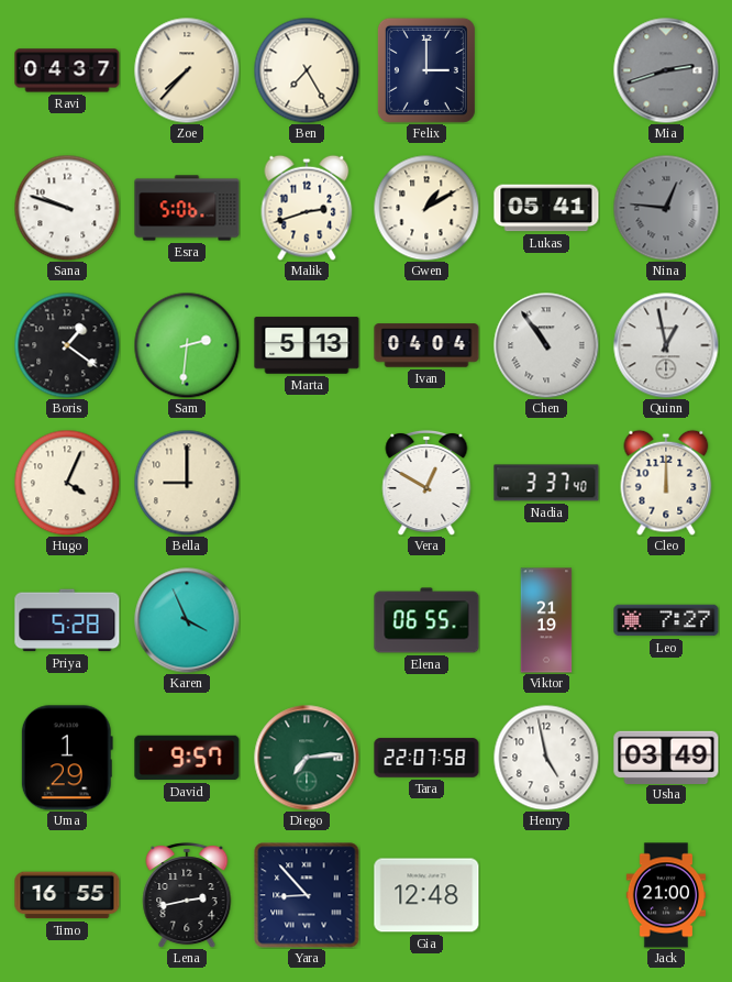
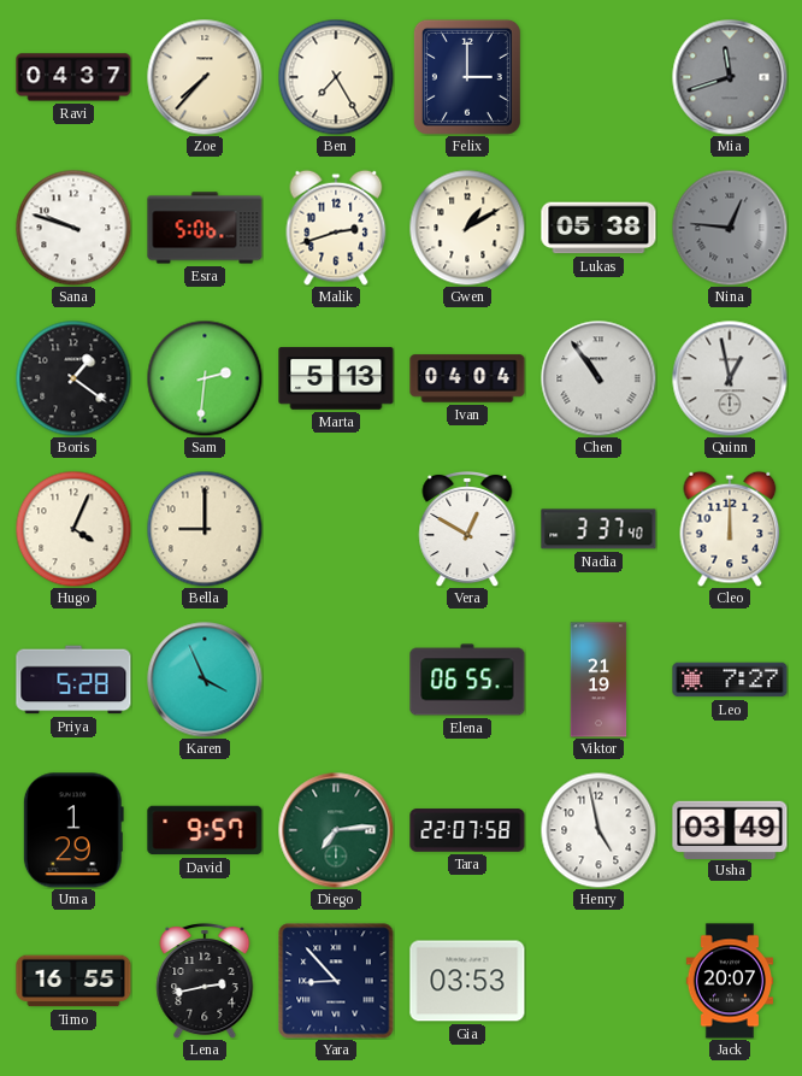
Mia: 2:42 -> 11:42 (730, 77)
Lukas: 05:41 -> 05:38 (598, 228)
Gia: 12:48 -> 03:53 (467, 981)
Jack: 21:00 -> 20:07 (730, 981)
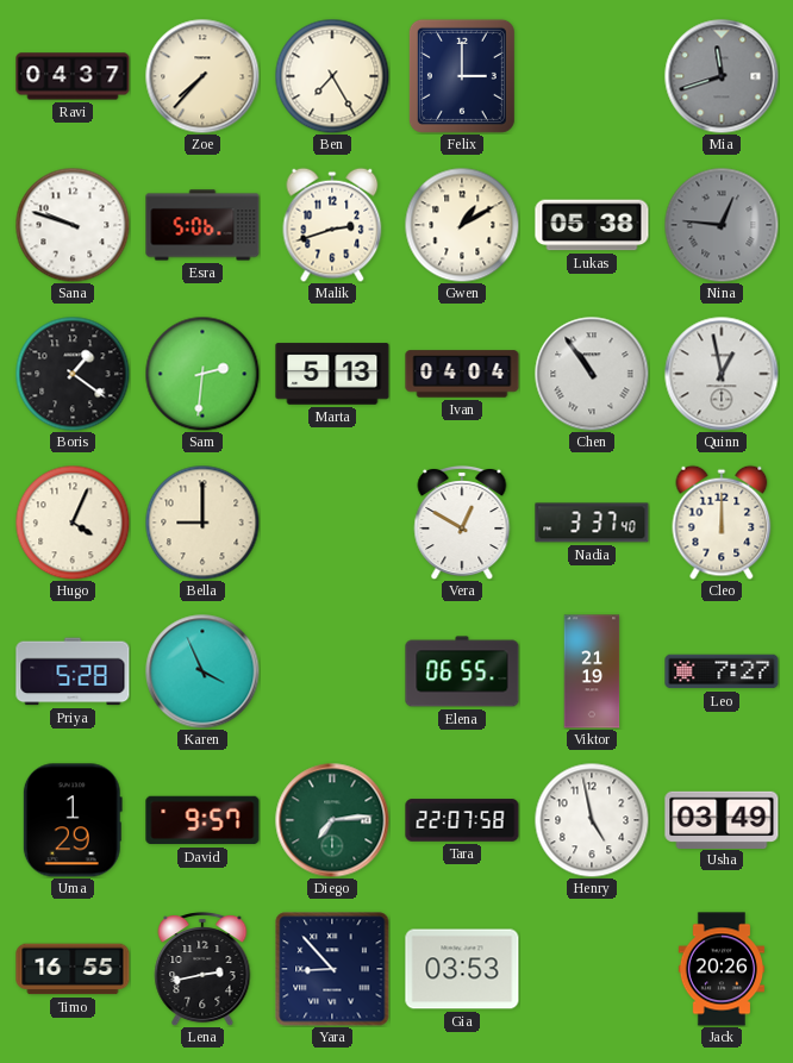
Jack: 20:07 -> 20:26 (722, 969)
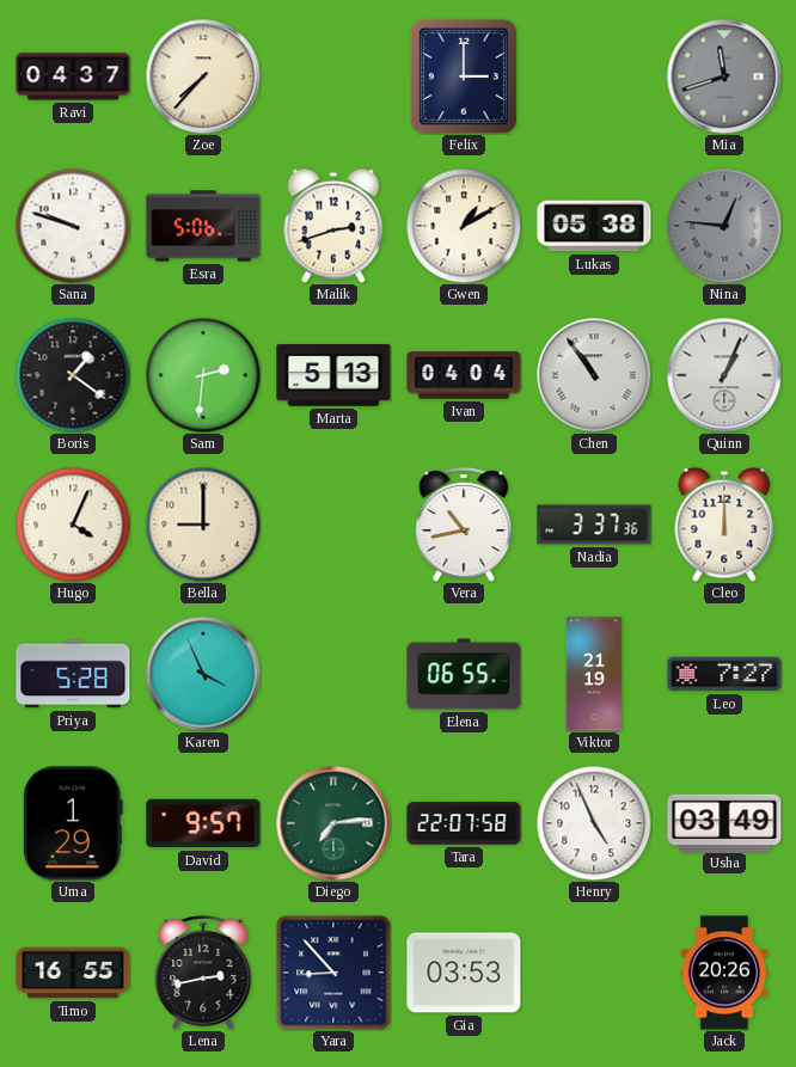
Ben: 7:25 -> none (332, 76)
Quinn: 12:58 -> 1:04 (724, 375)
Vera: 12:50 -> 10:43 (464, 525)
Nadia: 3:37:40 -> 3:37:36 (594, 525)
Henry: 4:58 -> 4:56 (594, 823)
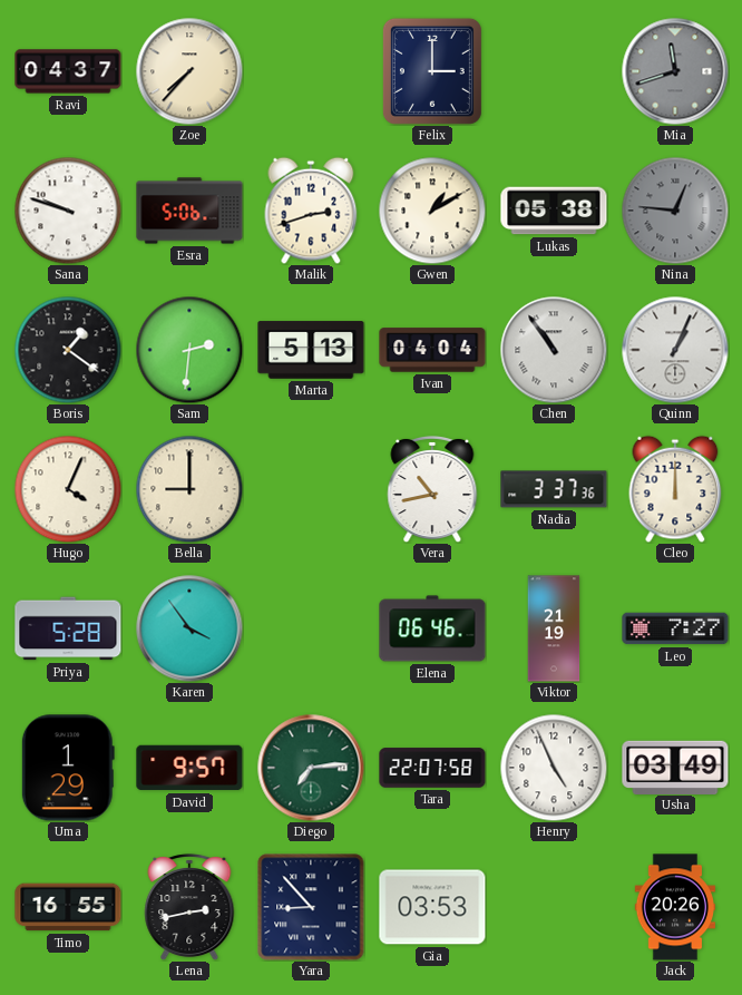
Karen: 3:56 -> 3:54 (189, 628)
Elena: 06:55 -> 06:46 (432, 628)
